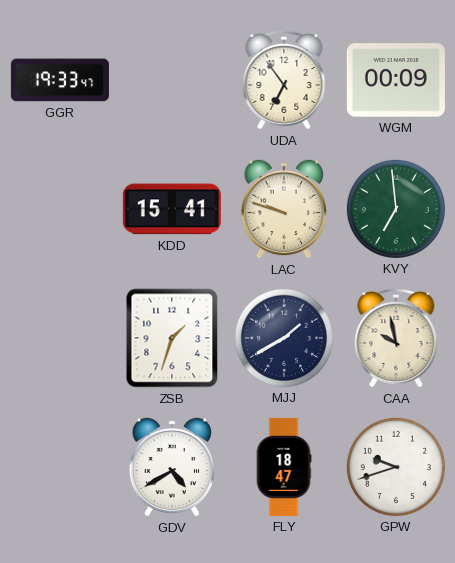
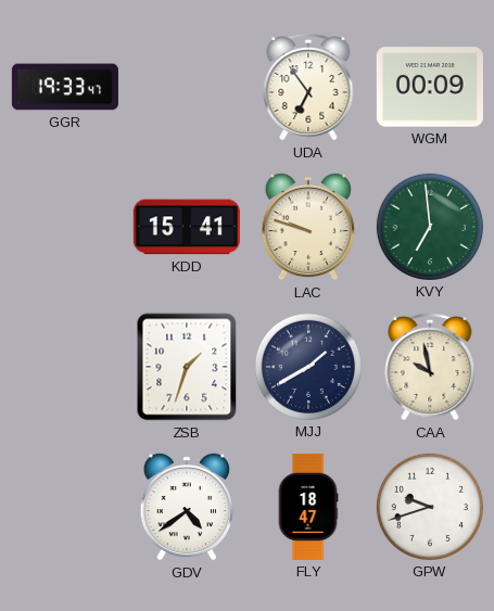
GDV: 4:40 -> 4:39 (186, 507)
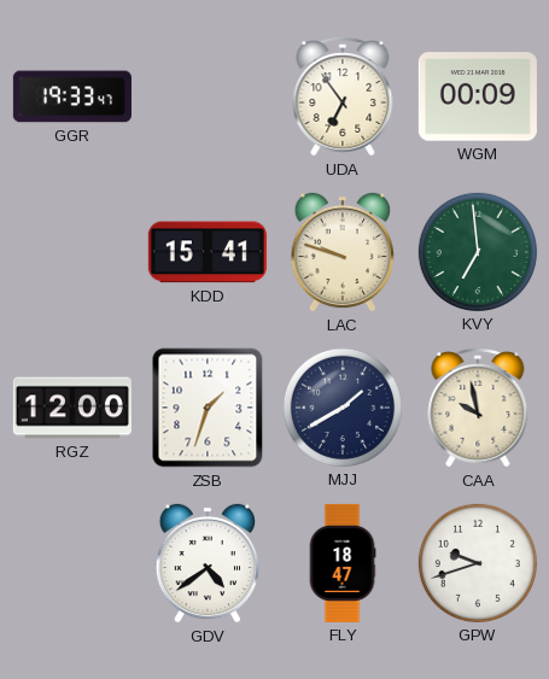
RGZ: none -> 12:00 (72, 408)
